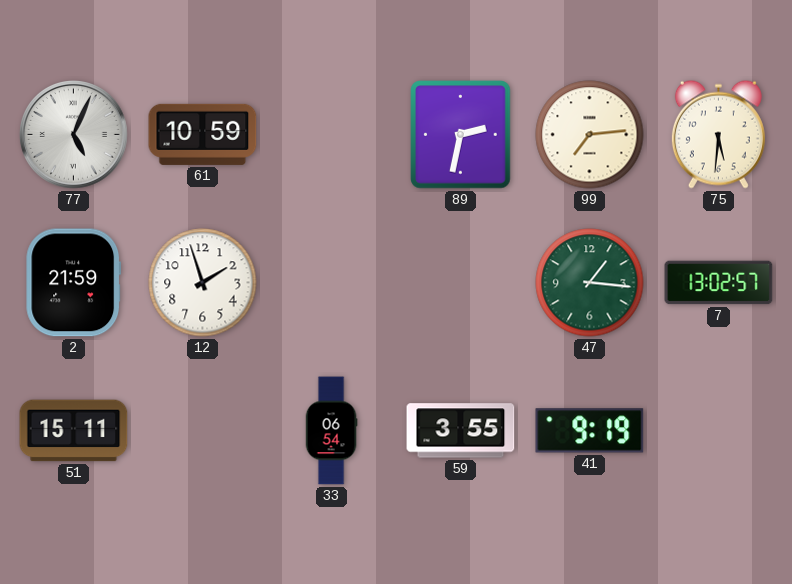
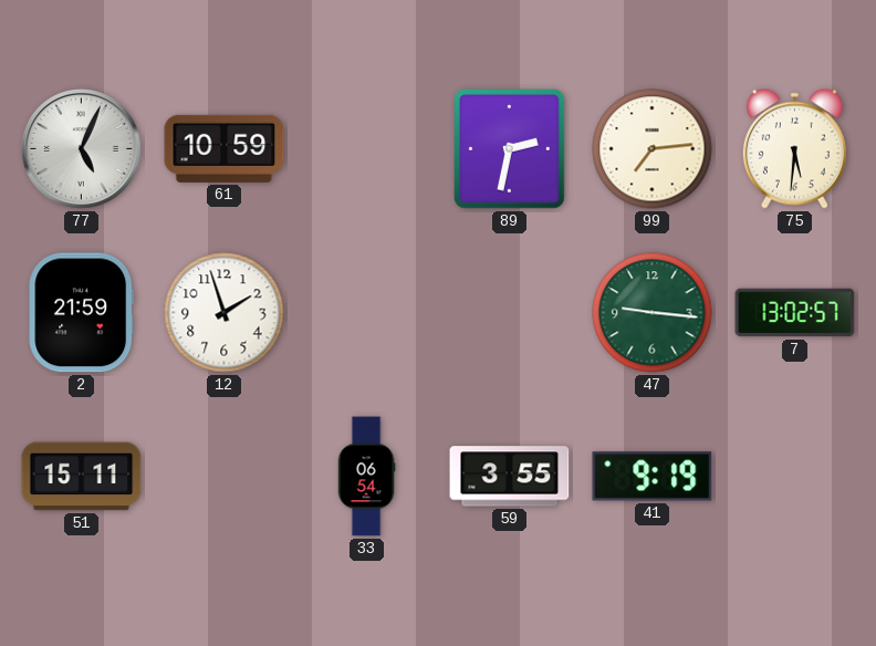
47: 1:16 -> 9:16 (653, 313)
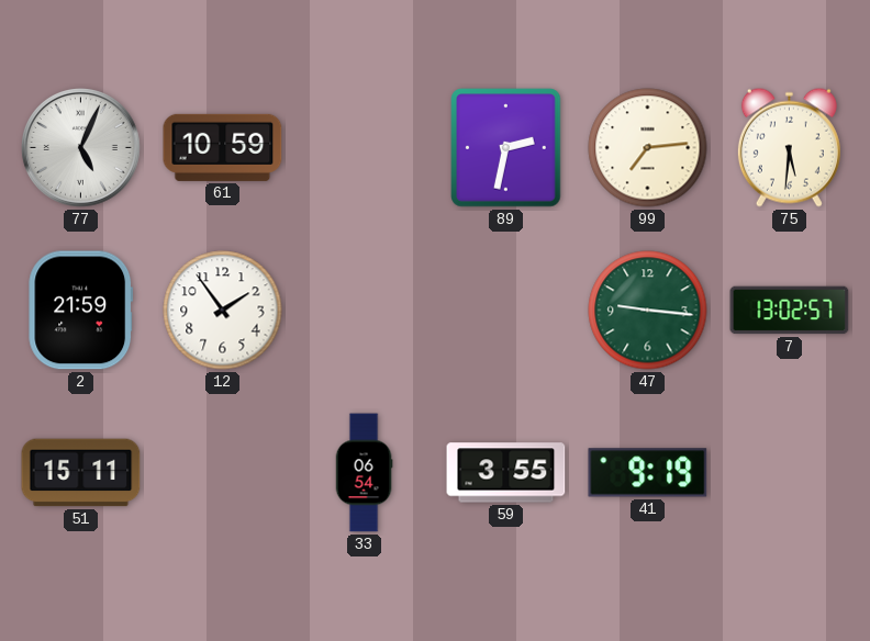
12: 1:57 -> 1:54 (223, 311)
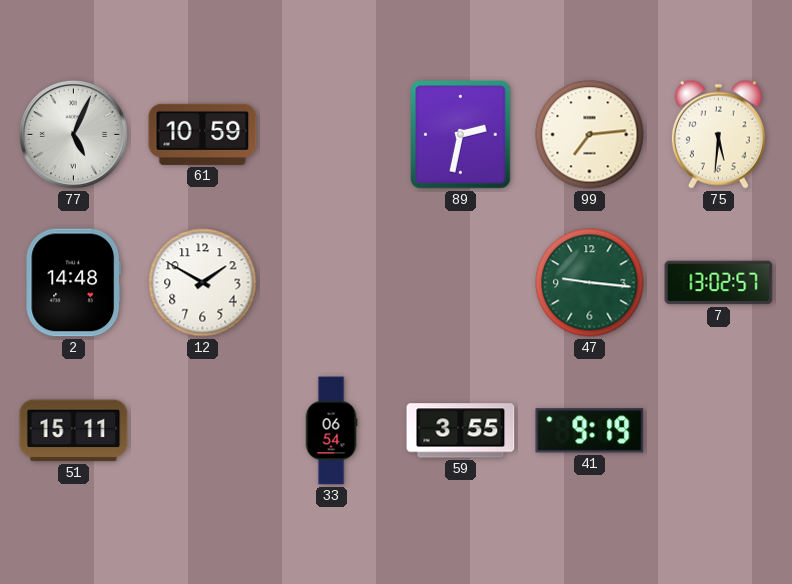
2: 21:59 -> 14:48 (74, 283)
12: 1:54 -> 1:50 (203, 283)
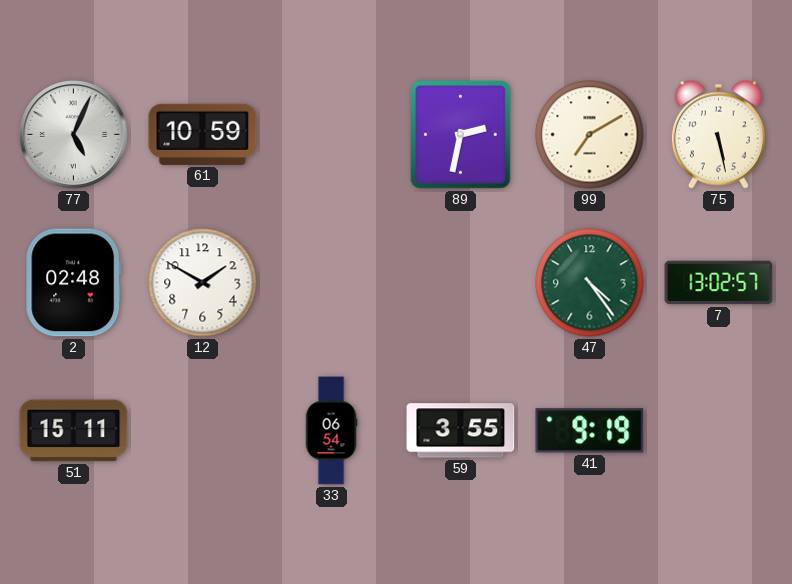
99: 7:14 -> 7:10 (590, 135)
75: 5:31 -> 5:28 (718, 134)
2: 14:48 -> 02:48 (74, 283)
47: 9:16 -> 4:24 (590, 283)
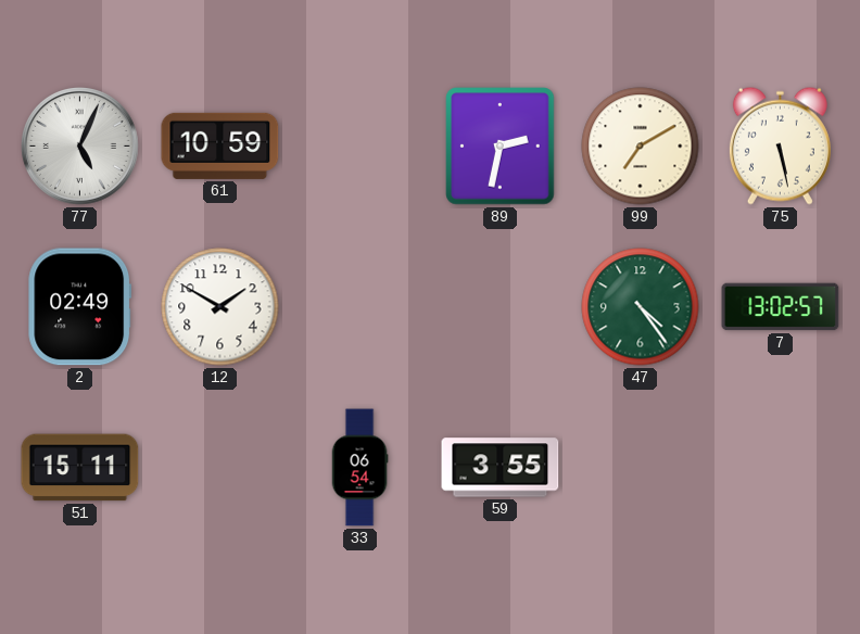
2: 02:48 -> 02:49 (80, 307)
41: 9:19 -> none (590, 431)
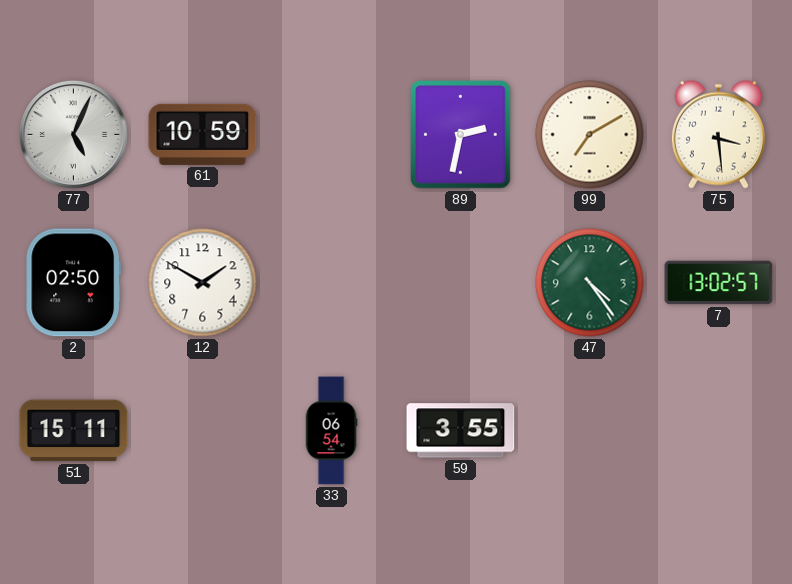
75: 5:28 -> 3:29 (718, 134)
2: 02:49 -> 02:50 (74, 283)
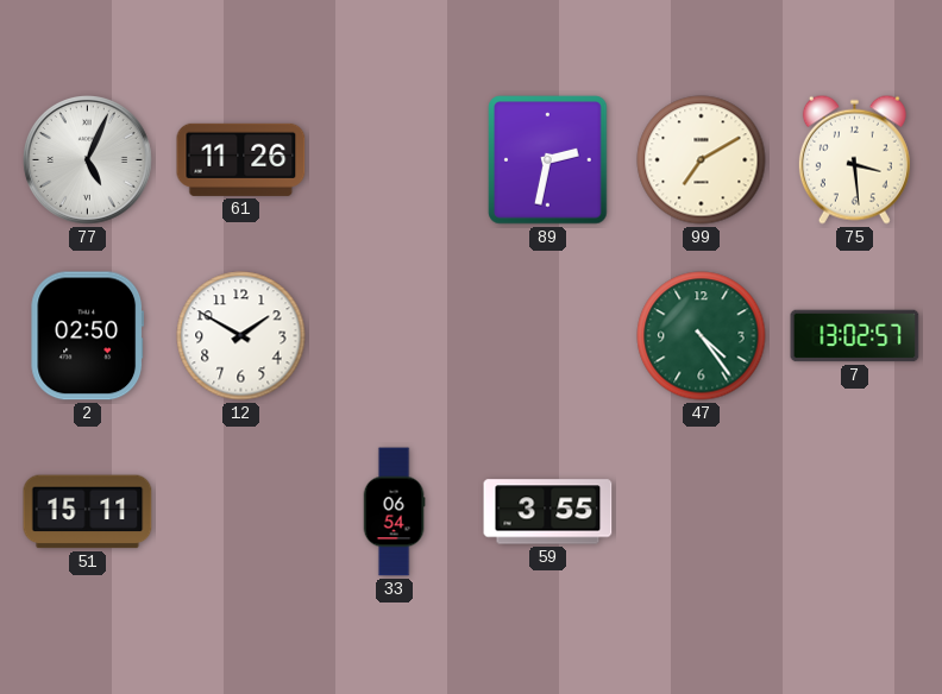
61: 10:59 -> 11:26 (241, 159)
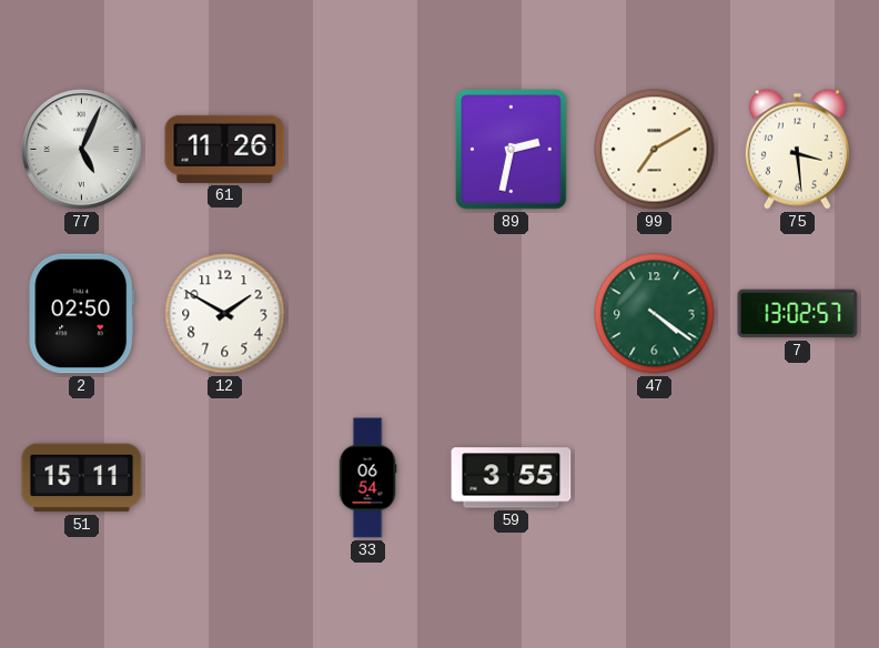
47: 4:24 -> 4:21 (655, 314)
